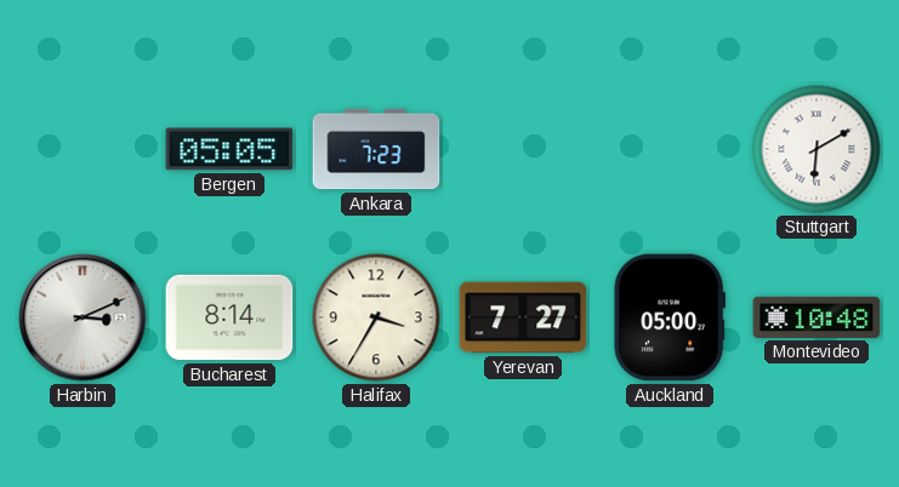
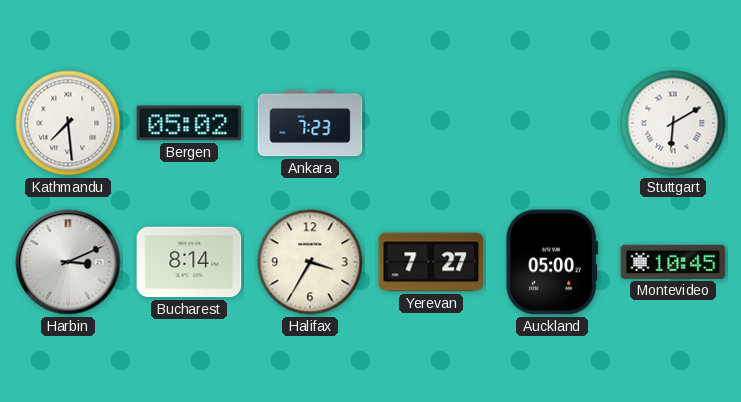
Kathmandu: none -> 7:29 (68, 123)
Bergen: 05:05 -> 05:02 (189, 123)
Montevideo: 10:48 -> 10:45 (673, 262)
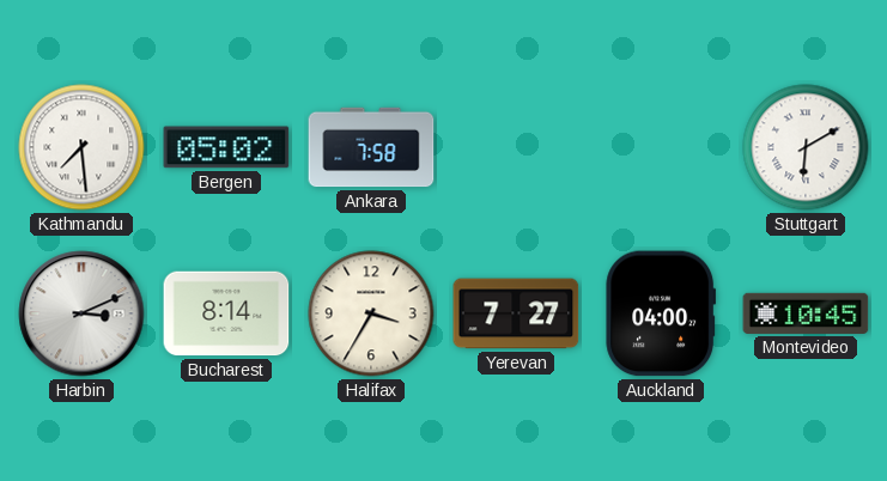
Ankara: 7:23 -> 7:58 (371, 147)
Auckland: 05:00 -> 04:00 (661, 313)
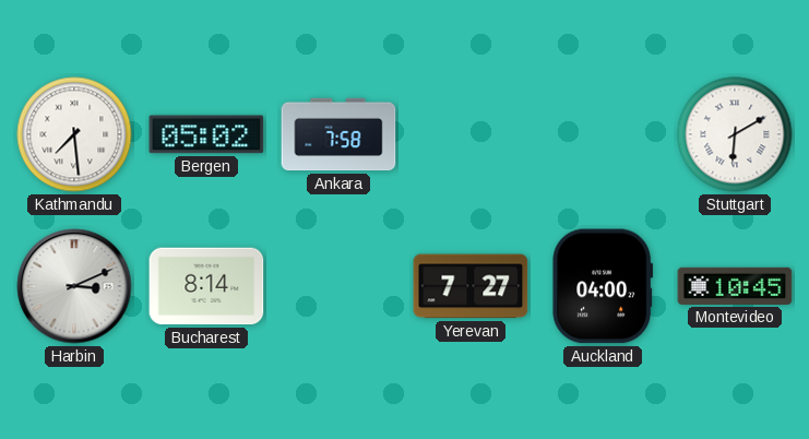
Halifax: 3:35 -> none (371, 313)
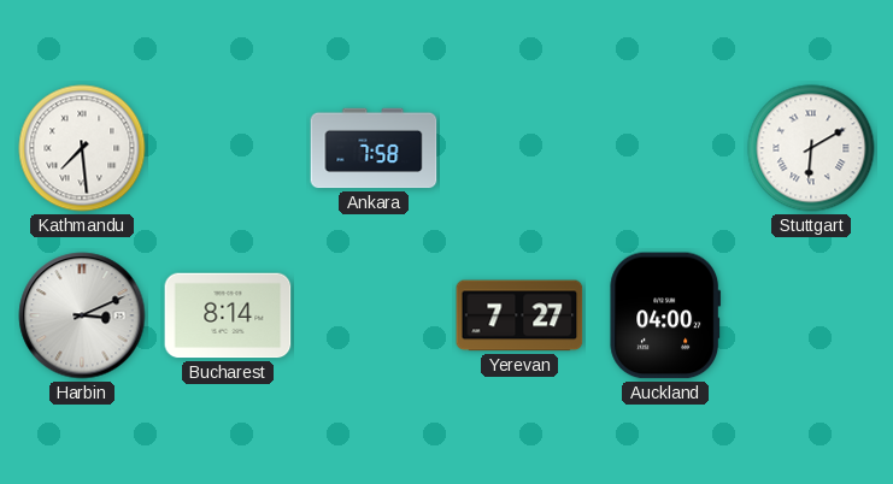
Bergen: 05:02 -> none (206, 134)
Montevideo: 10:45 -> none (735, 286)
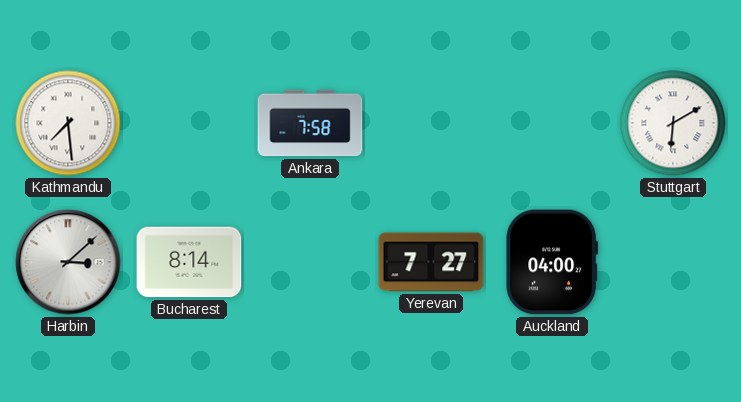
Harbin: 3:11 -> 3:08 (68, 262)
